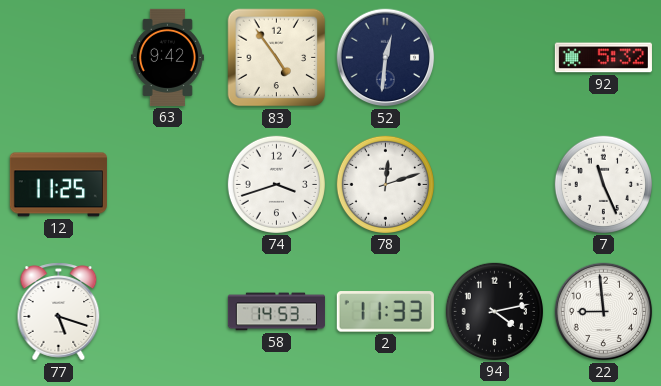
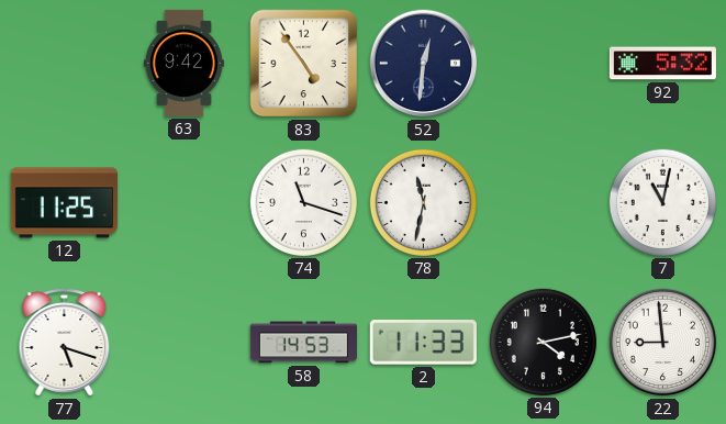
74: 3:42 -> 11:18 (303, 202)
78: 12:12 -> 11:32 (423, 202)
7: 11:26 -> 11:02 (662, 202)
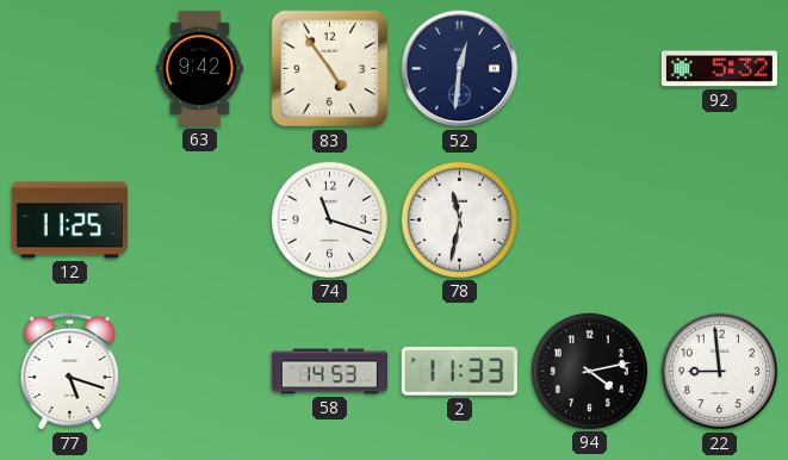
7: 11:02 -> none (662, 202)
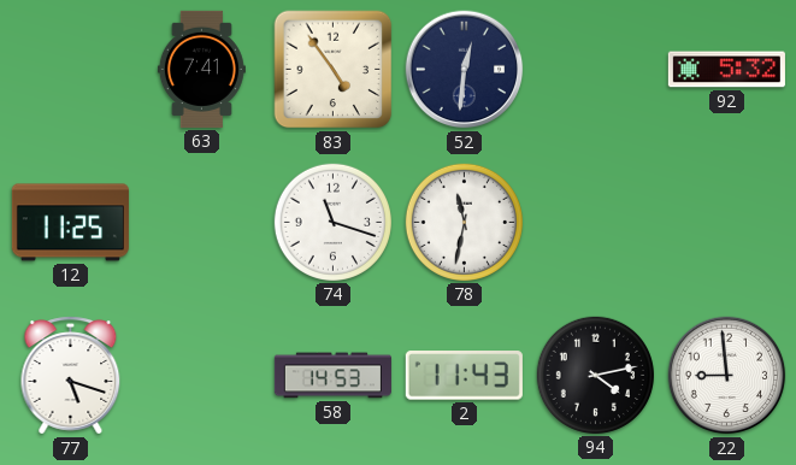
63: 9:42 -> 7:41 (201, 69)
2: 11:33 -> 11:43 (464, 376)
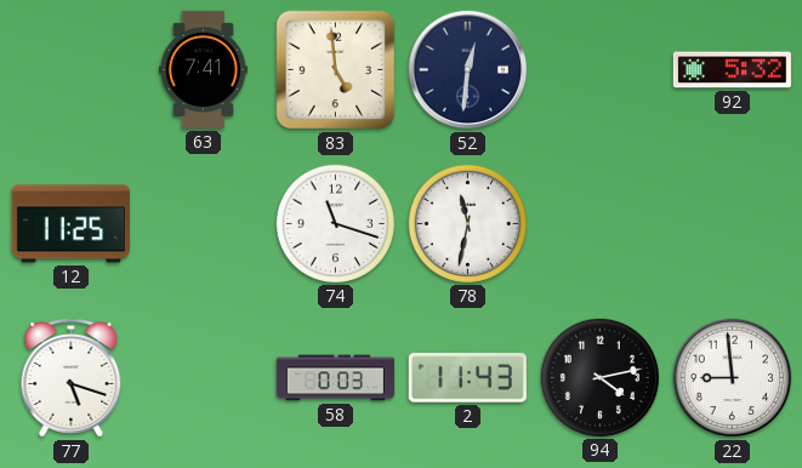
83: 4:54 -> 4:59 (336, 70)
58: 14:53 -> 0:03 (335, 378)
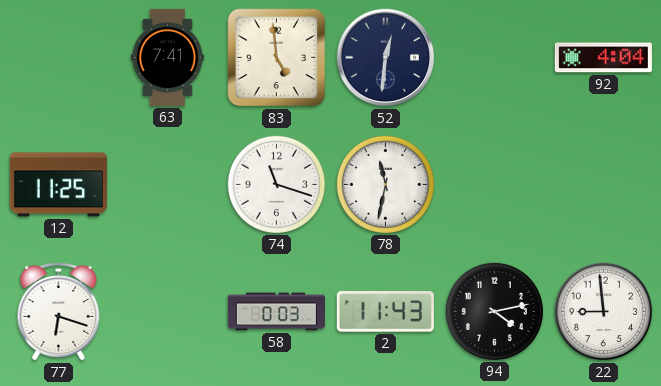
92: 5:32 -> 4:04 (603, 58)
77: 5:18 -> 6:18 (59, 312)
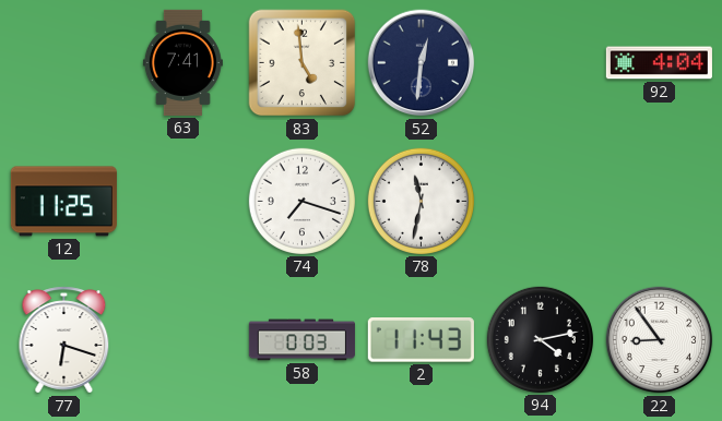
74: 11:18 -> 7:18 (301, 201)
22: 8:59 -> 8:54 (660, 340)
